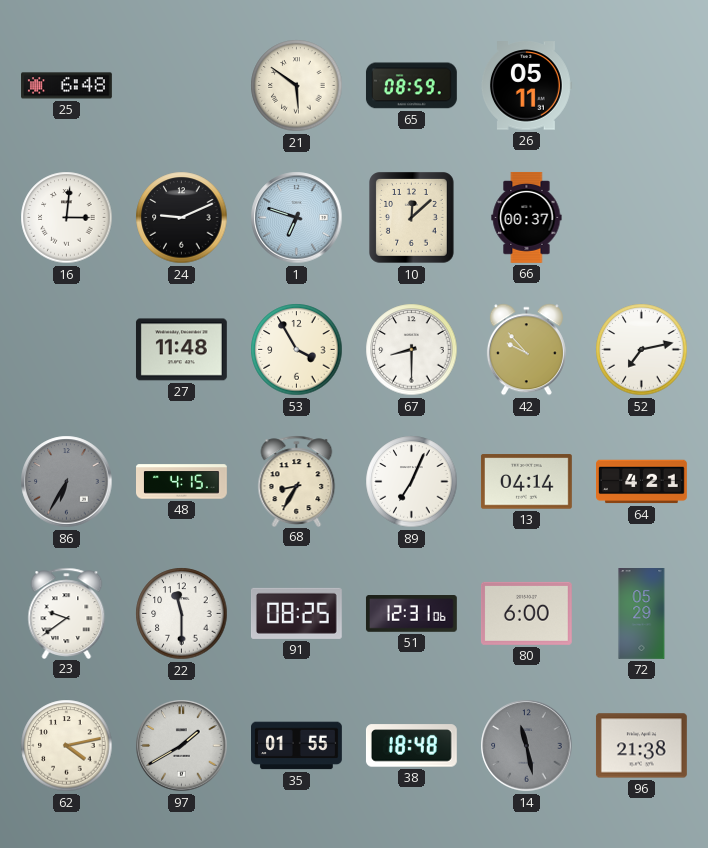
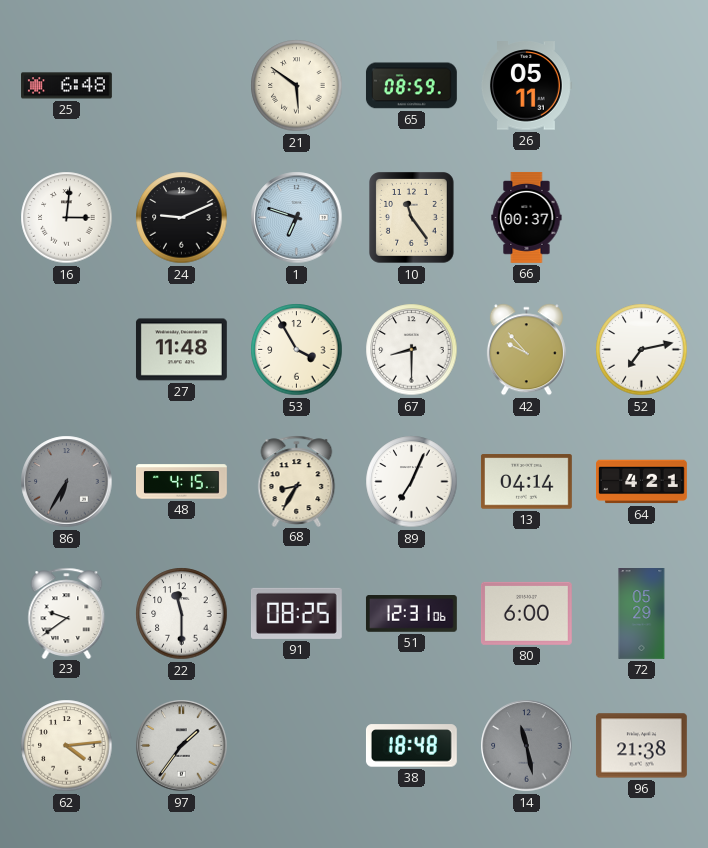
10: 12:08 -> 11:24 (412, 218)
62: 4:13 -> 4:14 (67, 746)
97: 1:40 -> 1:36 (182, 746)
35: 01:55 -> none (297, 746)
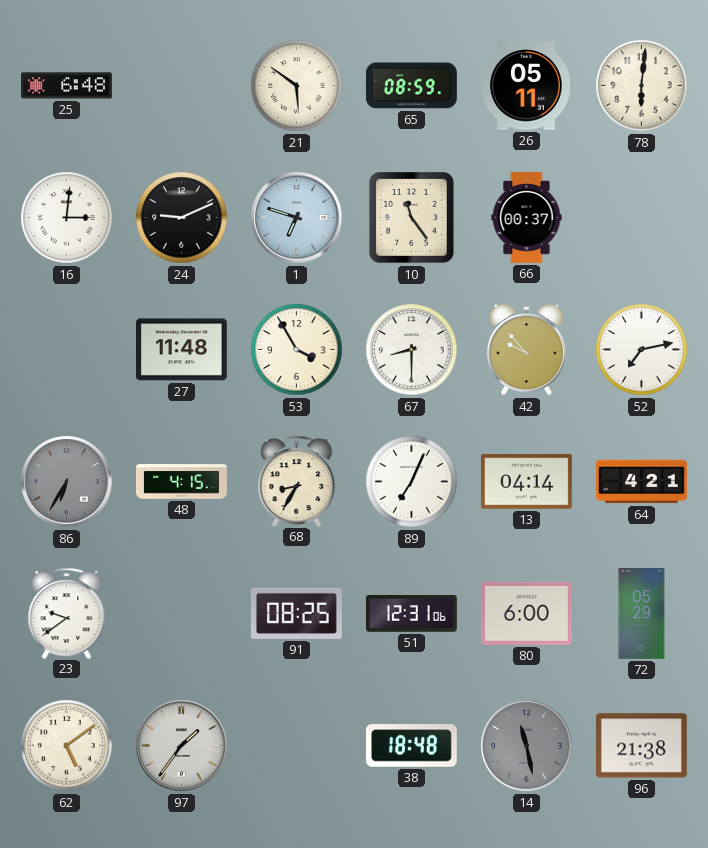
78: none -> 6:01 (642, 86)
22: 11:30 -> none (182, 614)
62: 4:14 -> 5:09 (67, 746)
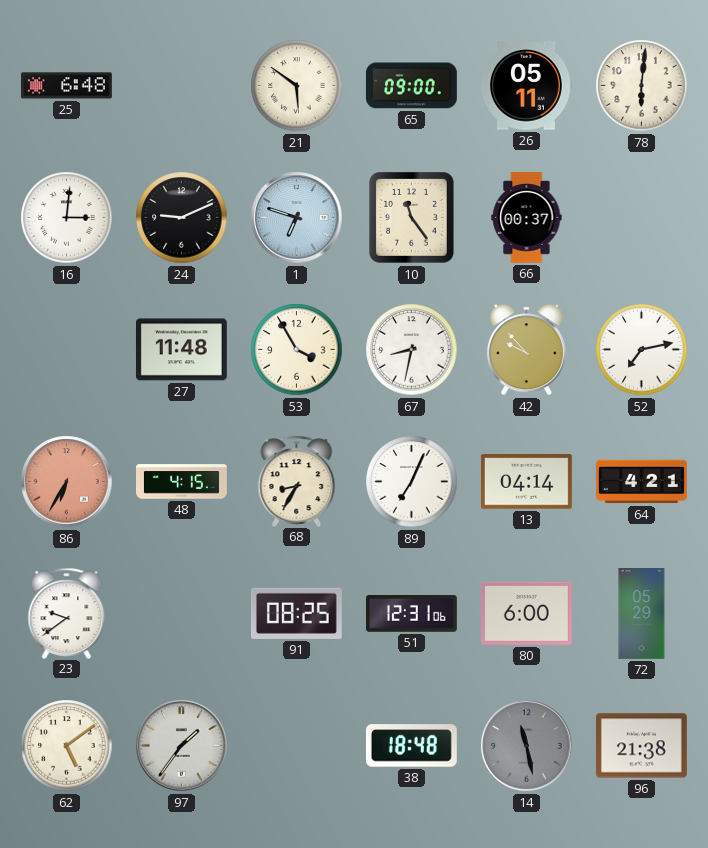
65: 08:59 -> 09:00 (411, 86)
67: 8:30 -> 8:32 (412, 350)
86 dial: grey -> salmon (67, 482)
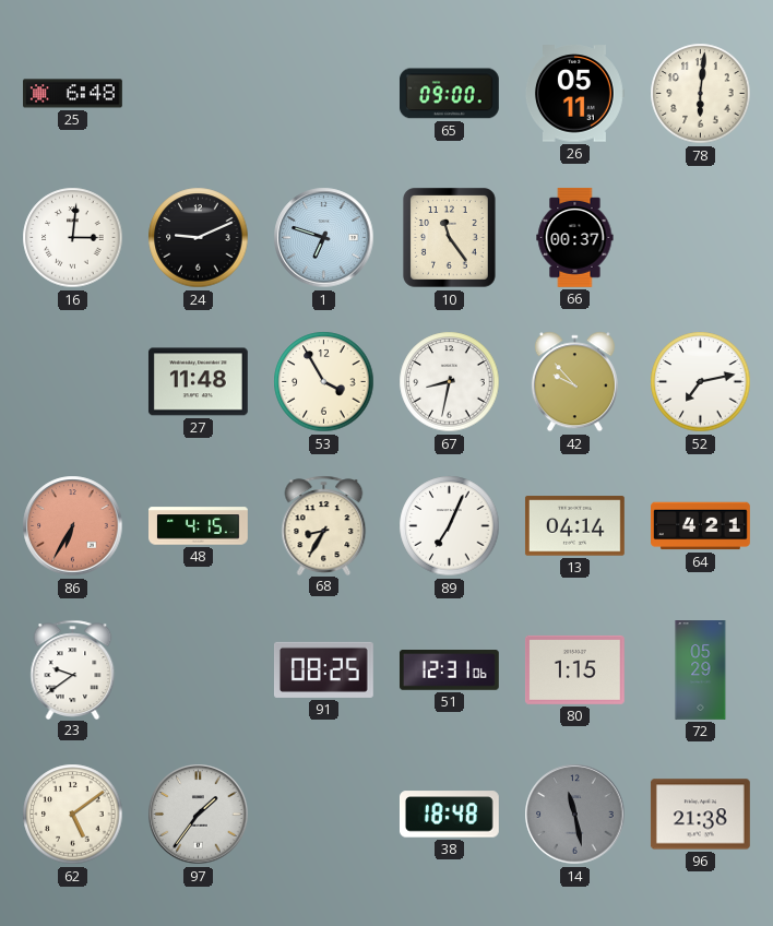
21: 5:51 -> none (297, 86)
80: 6:00 -> 1:15 (574, 669)
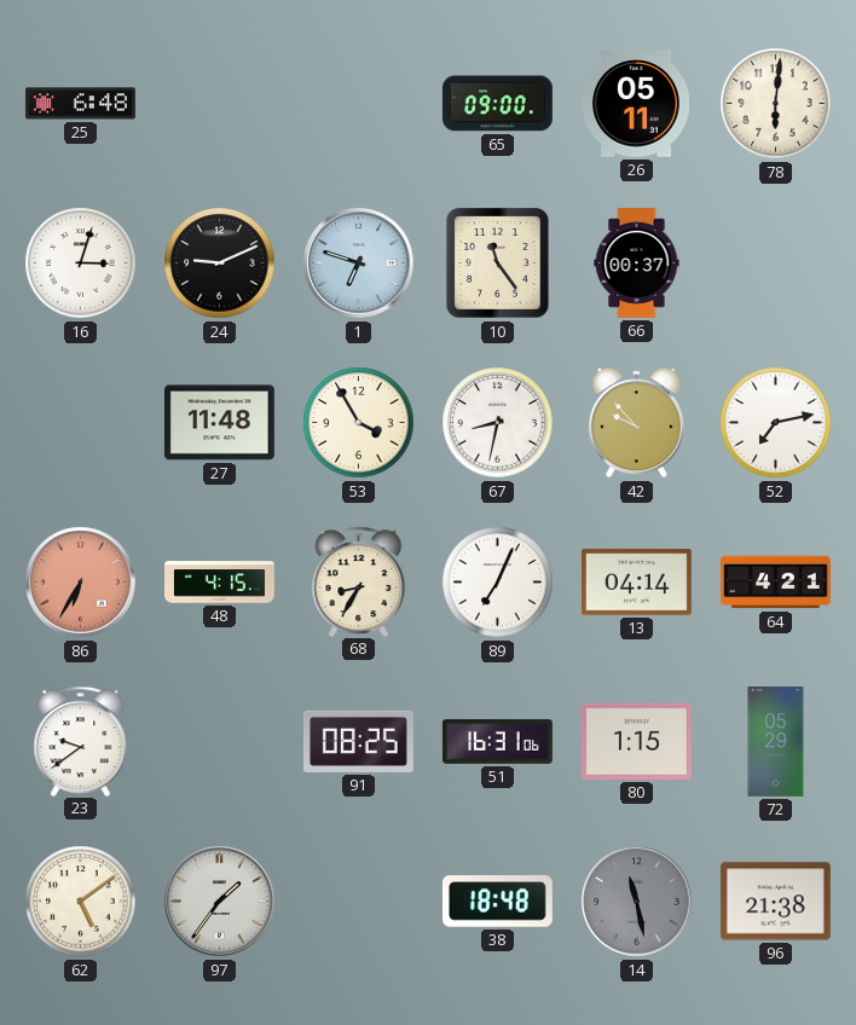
16: 3:01 -> 3:03 (81, 264)
51: 12:31 -> 16:31 (497, 742)
